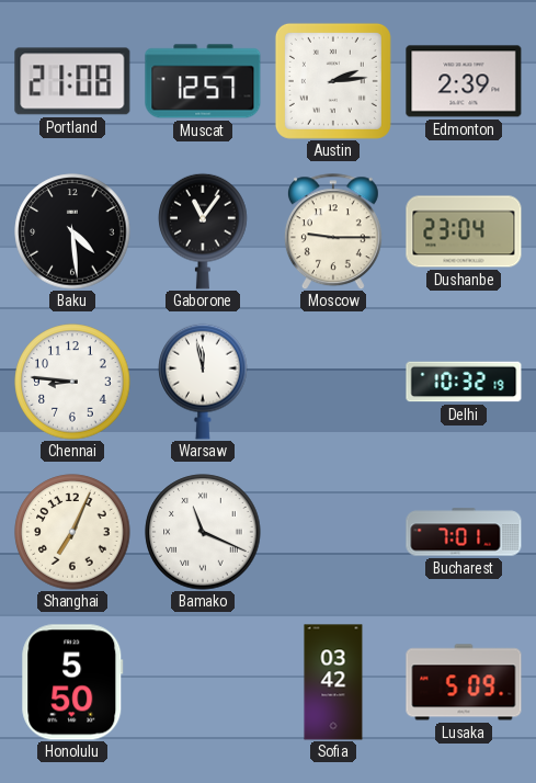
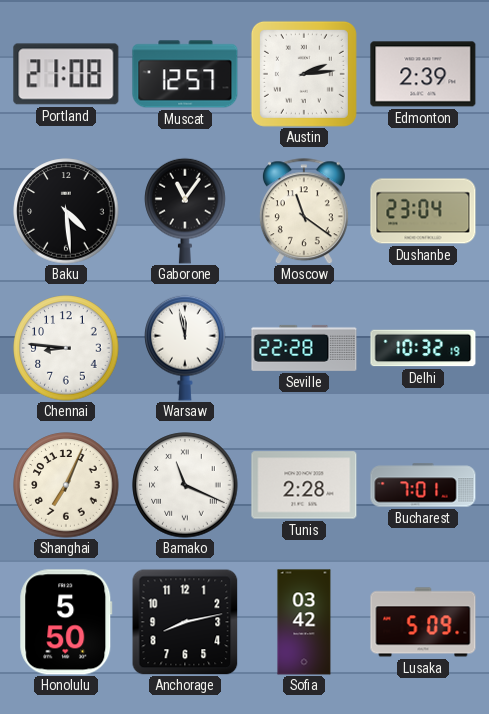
Moscow: 9:15 -> 11:21 (304, 211)
Seville: none -> 22:28 (304, 348)
Tunis: none -> 2:28 (304, 485)
Anchorage: none -> 8:13 (185, 622)
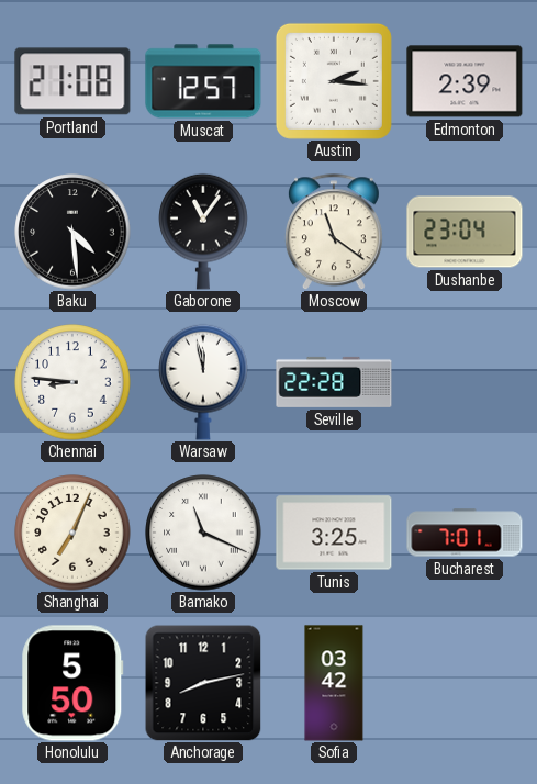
Austin: 2:14 -> 2:16 (334, 81)
Delhi: 10:32 -> none (423, 348)
Tunis: 2:28 -> 3:25 (334, 533)
Lusaka: 5:09 -> none (423, 622)
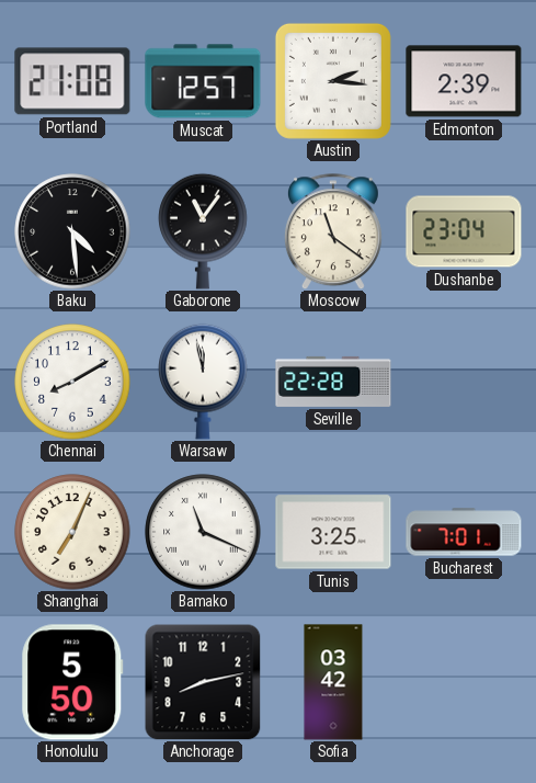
Chennai: 8:46 -> 8:10 (72, 382)
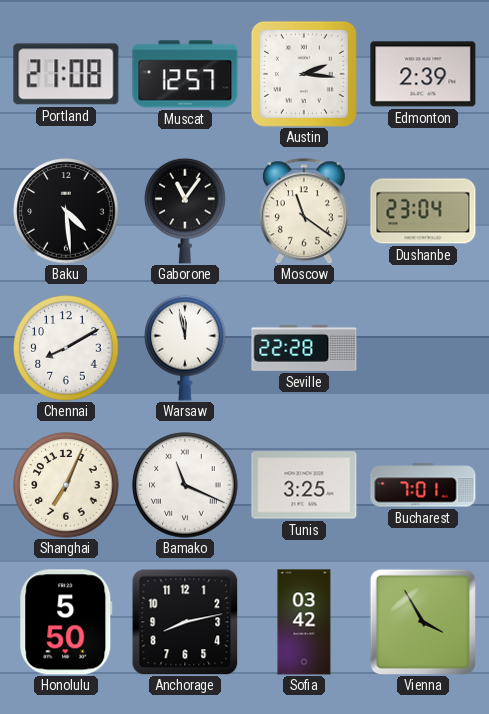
Vienna: none -> 3:55 (423, 622)
